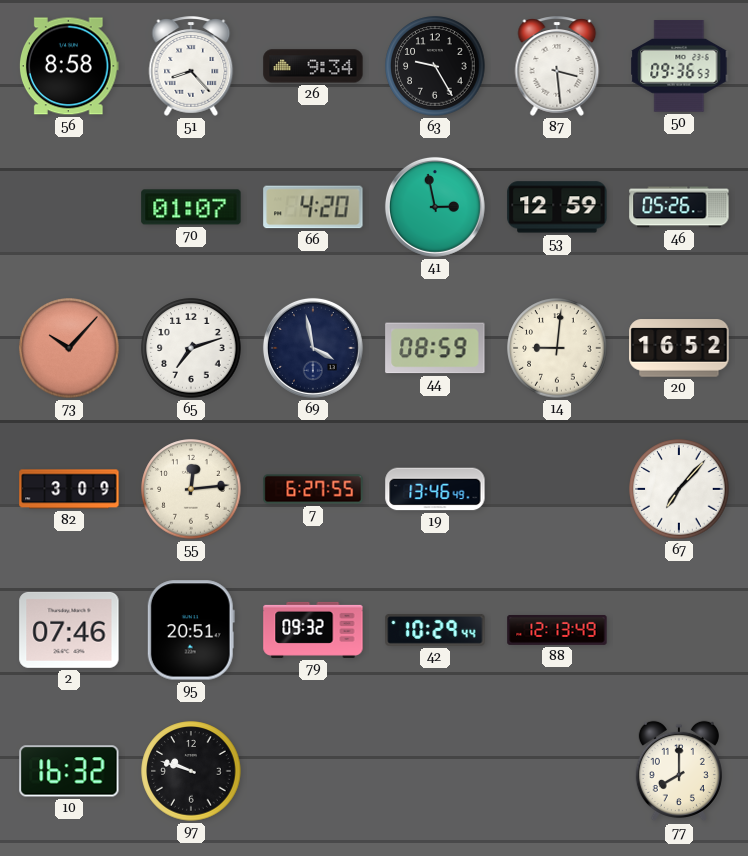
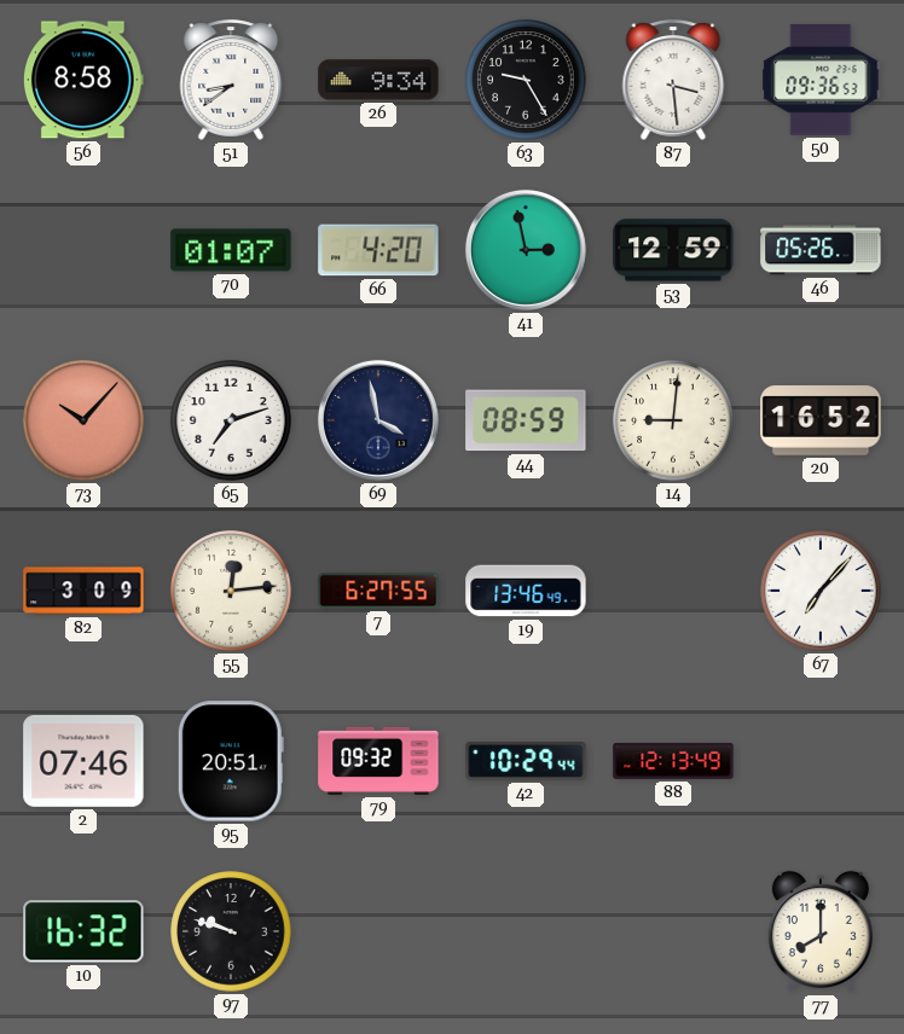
51: 8:23 -> 8:39 (231, 80)
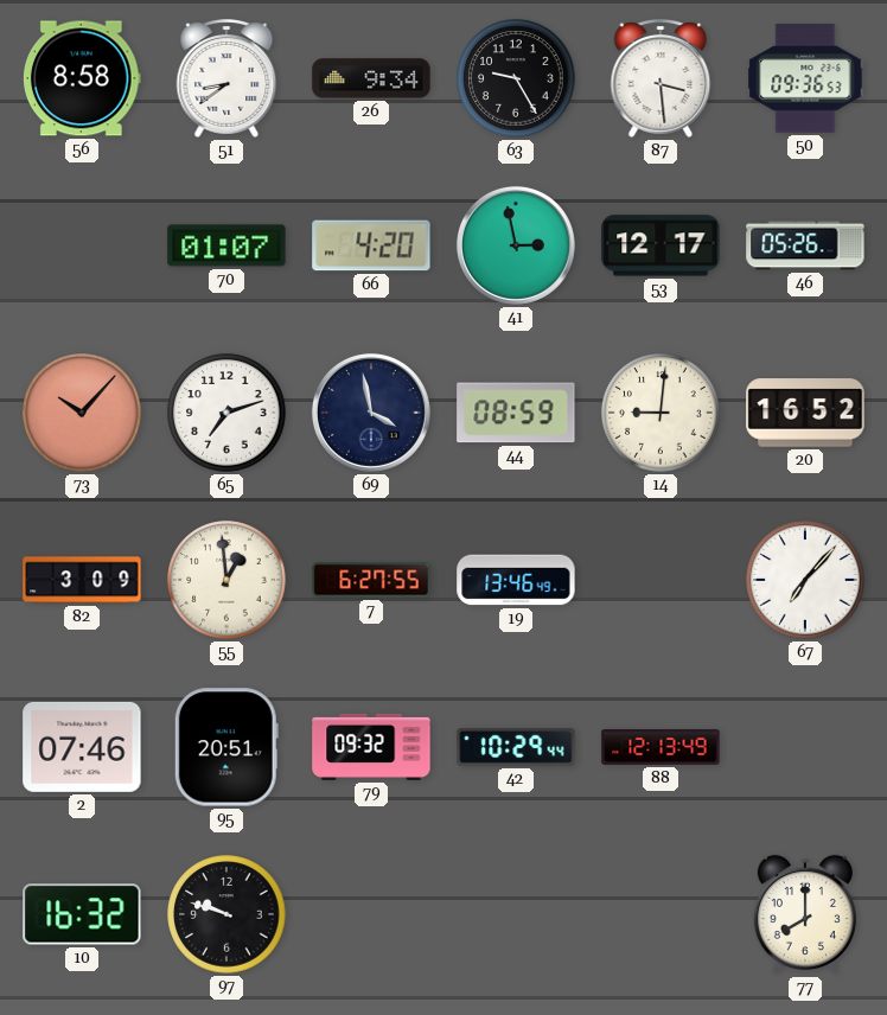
53: 12:59 -> 12:17 (661, 245)
55: 12:14 -> 12:59 (226, 580)
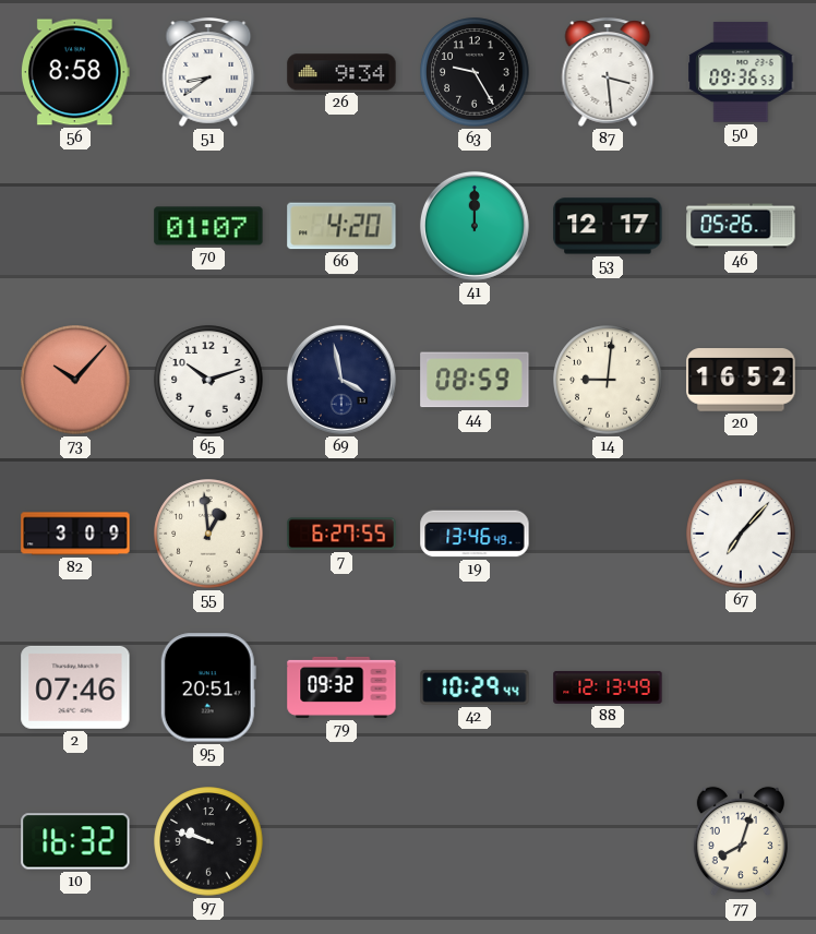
41: 2:58 -> 12:00 (475, 226)
65: 7:12 -> 10:12 (208, 380)
77: 8:00 -> 8:03 (741, 841)
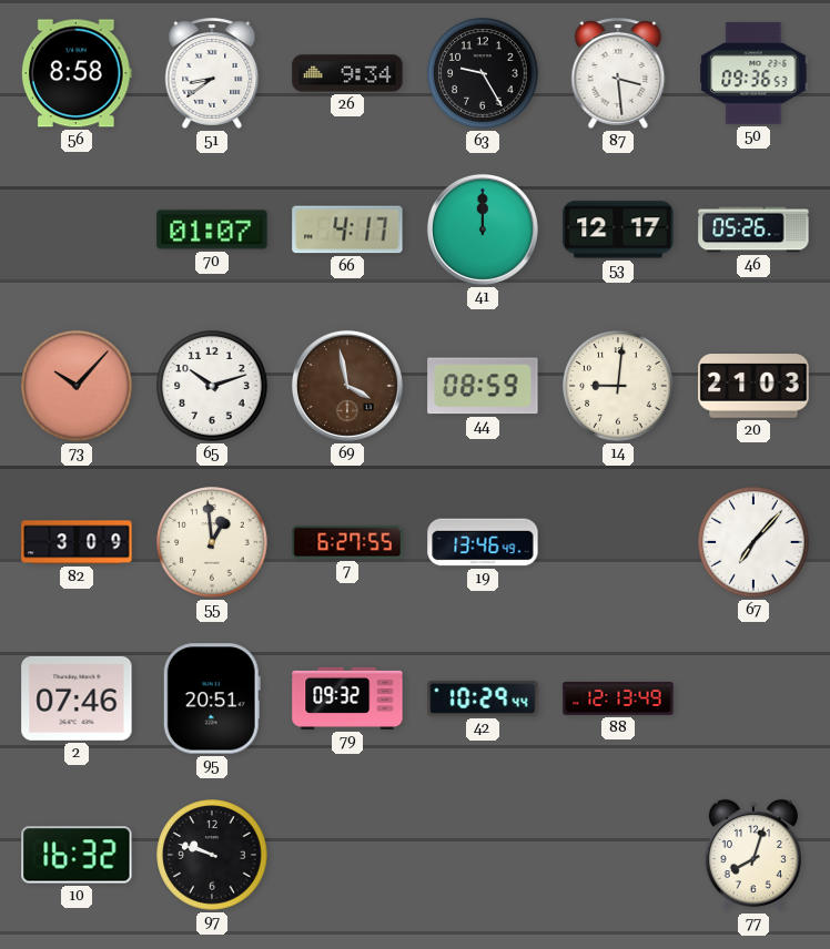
66: 4:20 -> 4:17 (347, 229)
69 dial: navy -> brown (347, 386)
20: 16:52 -> 21:03 (753, 386)
